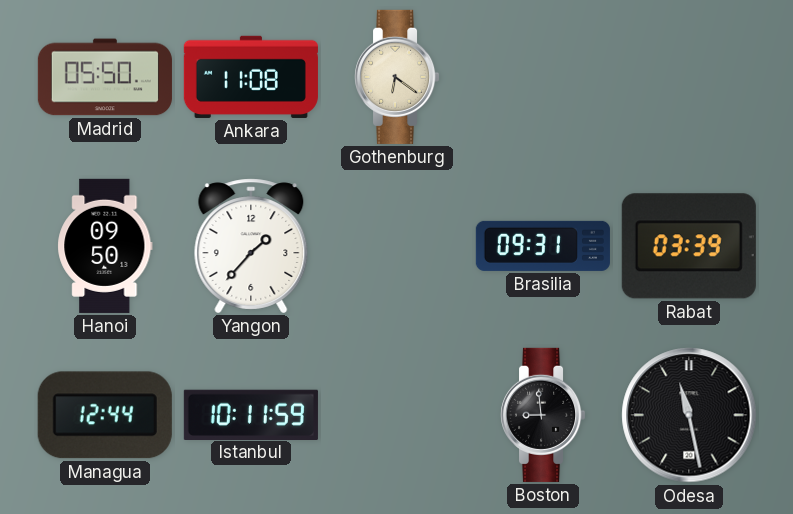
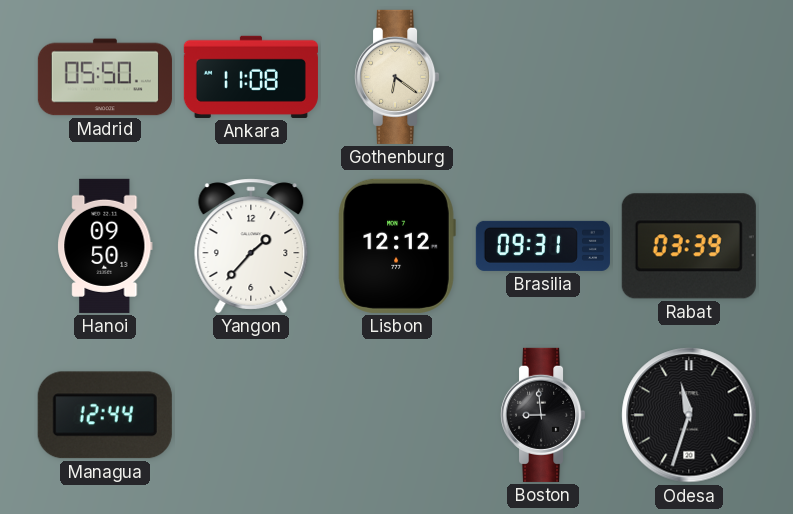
Lisbon: none -> 12:12 (397, 246)
Istanbul: 10:11 -> none (251, 414)
Odesa: 11:28 -> 11:33 (689, 415)
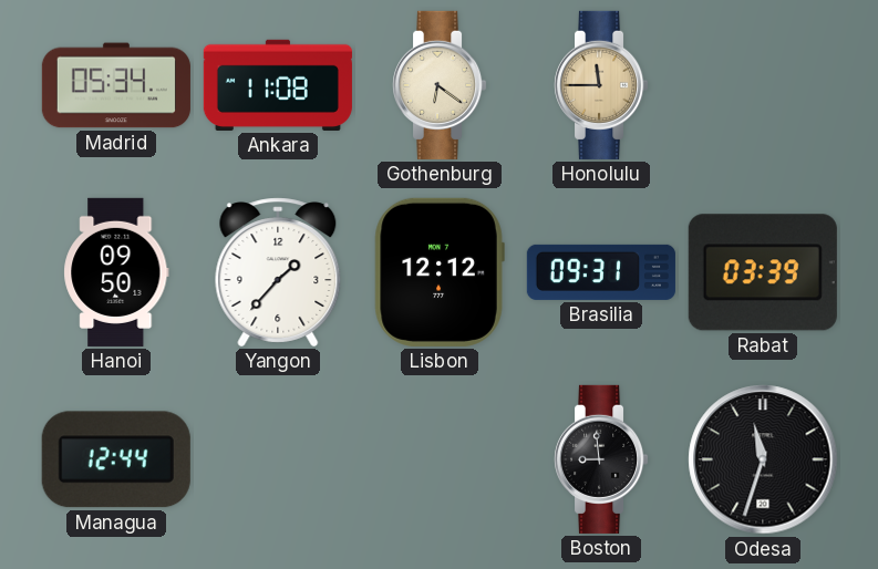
Madrid: 05:50 -> 05:34 (116, 85)
Honolulu: none -> 11:45 (602, 85)
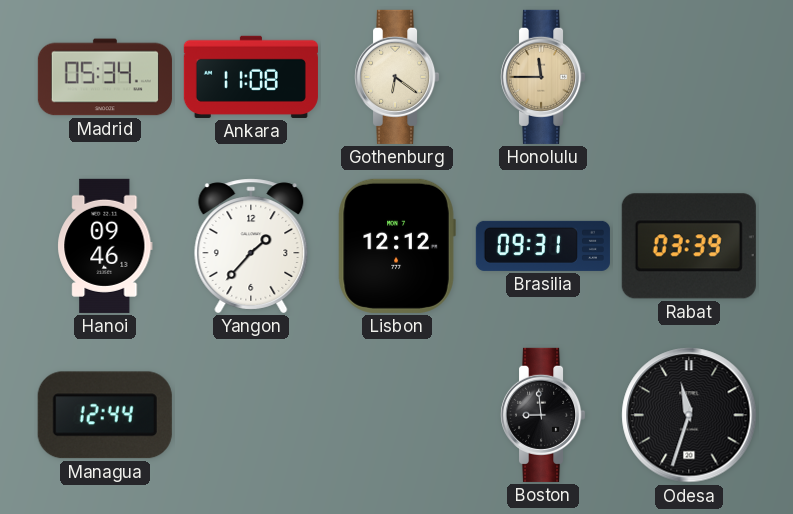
Hanoi: 09:50 -> 09:46 (105, 246)
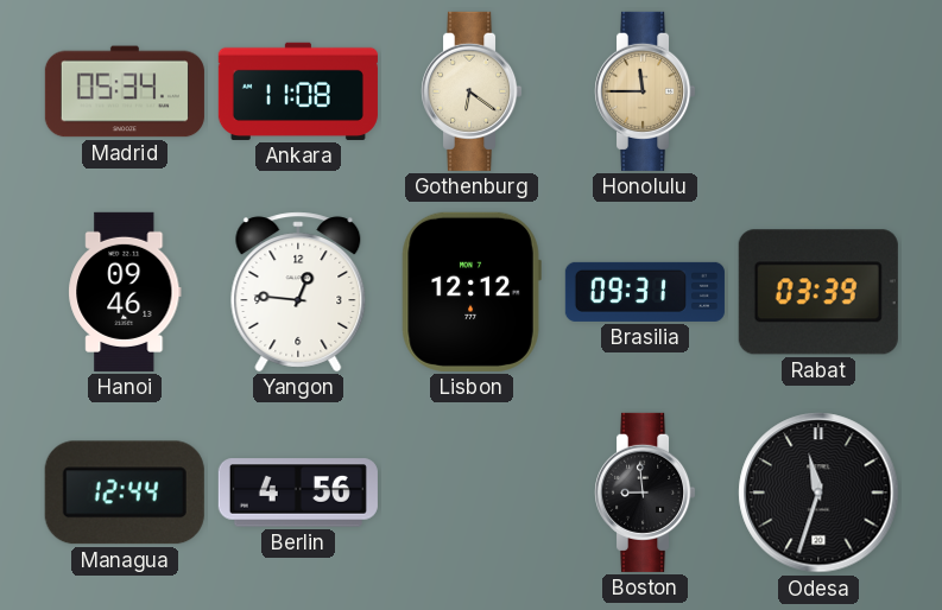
Yangon: 1:37 -> 12:46 (298, 292)
Berlin: none -> 4:56 (298, 493)
